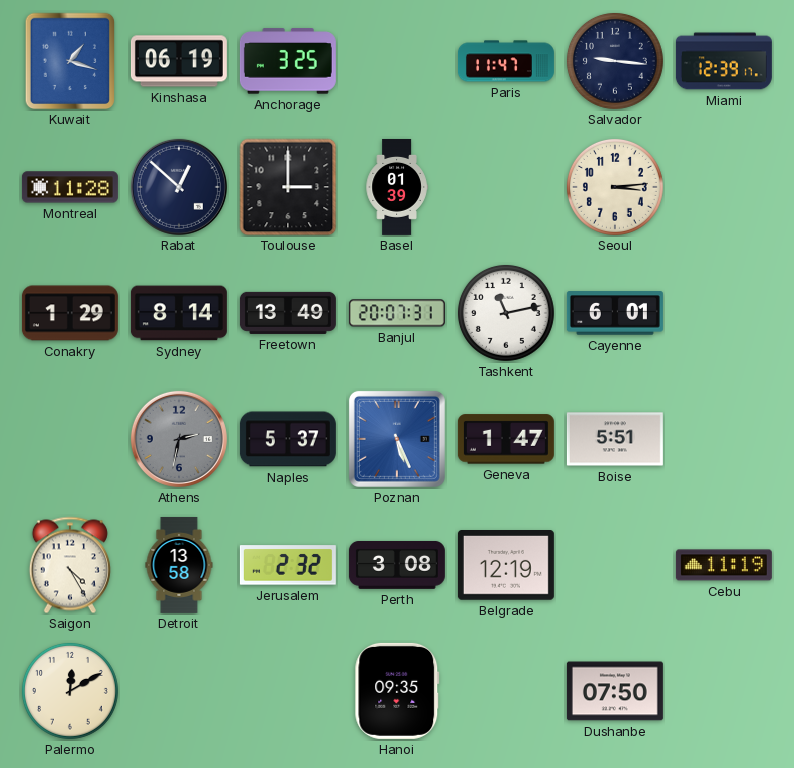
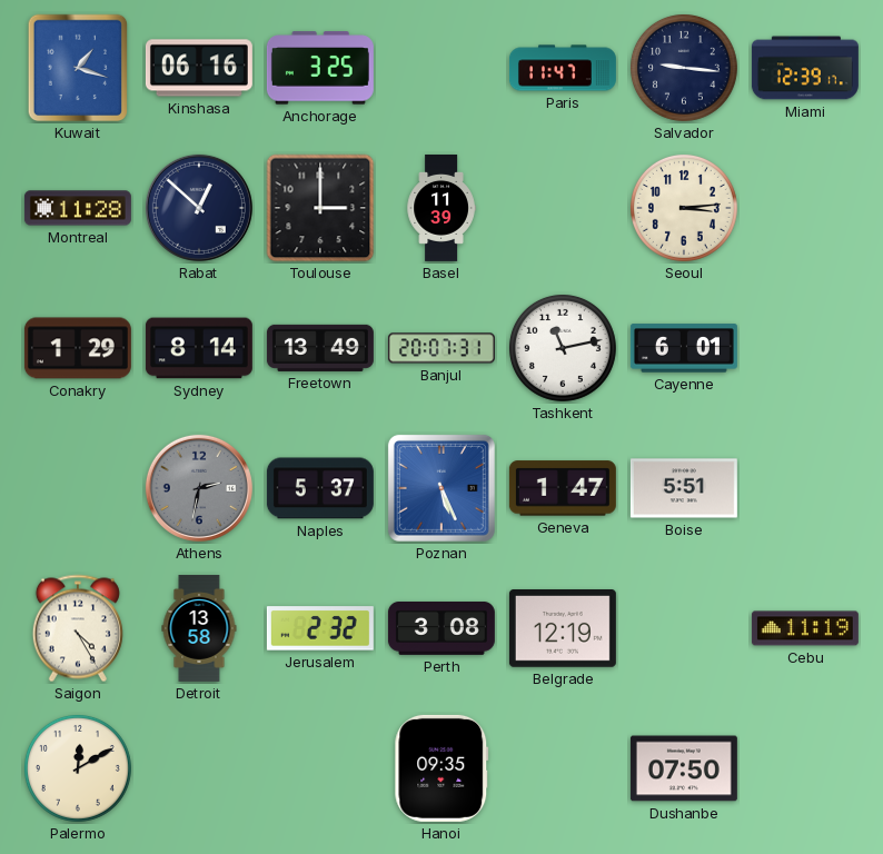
Kinshasa: 06:19 -> 06:16 (199, 68)
Basel: 01:39 -> 11:39 (441, 208)
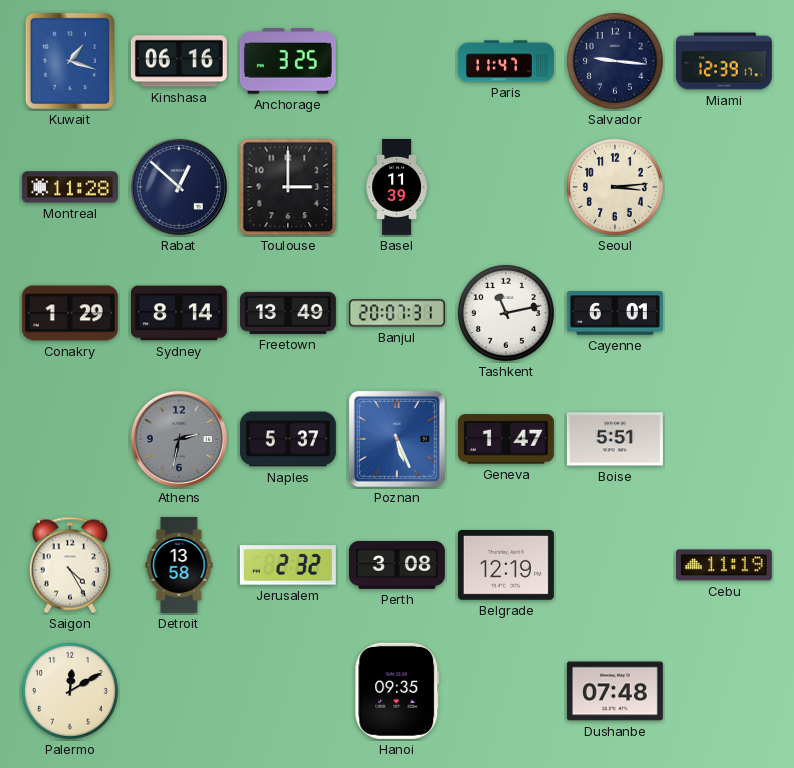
Dushanbe: 07:50 -> 07:48 (615, 691)
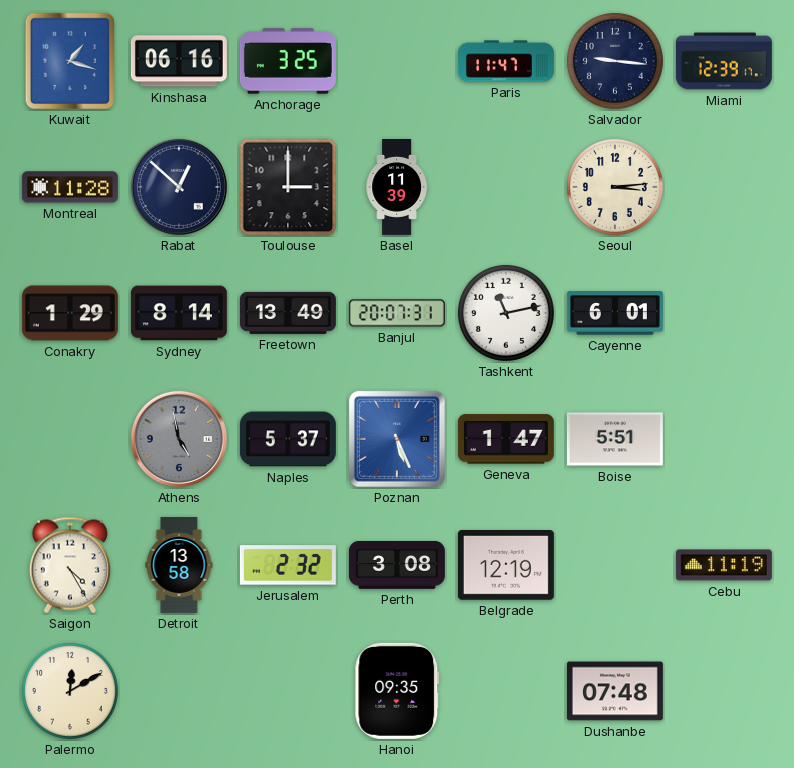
Athens: 2:32 -> 4:58 (179, 439)
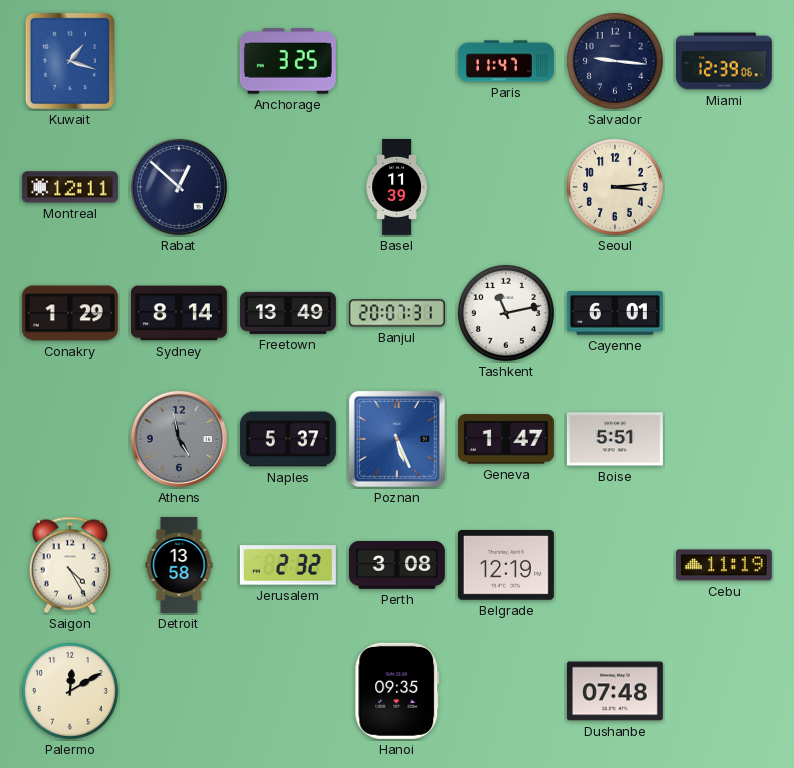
Kinshasa: 06:16 -> none (179, 61)
Miami: 12:39:17 -> 12:39:06 (724, 61)
Montreal: 11:28 -> 12:11 (70, 187)
Toulouse: 3:00 -> none (288, 187)
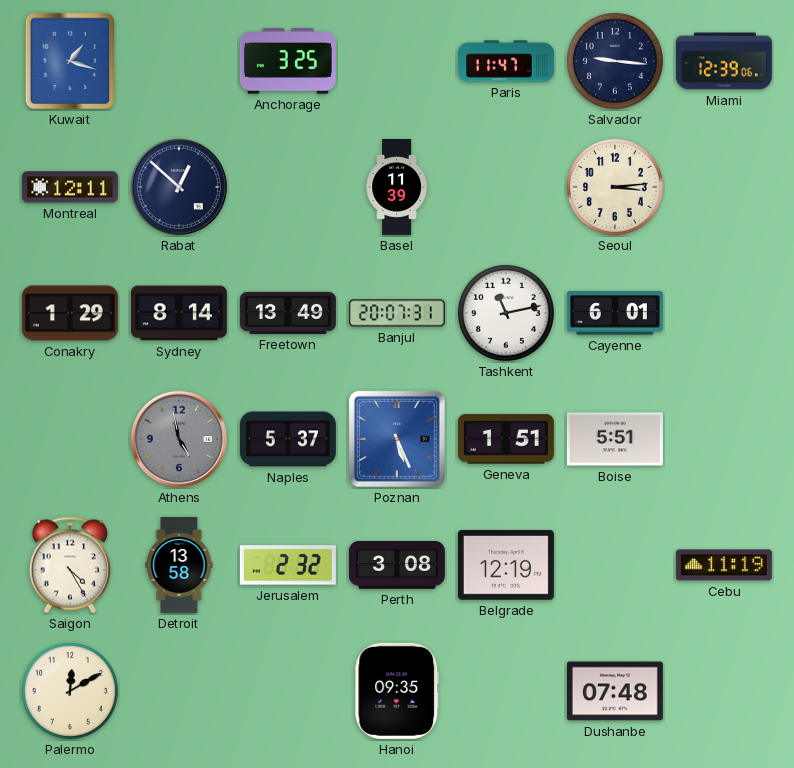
Geneva: 1:47 -> 1:51 (506, 439)
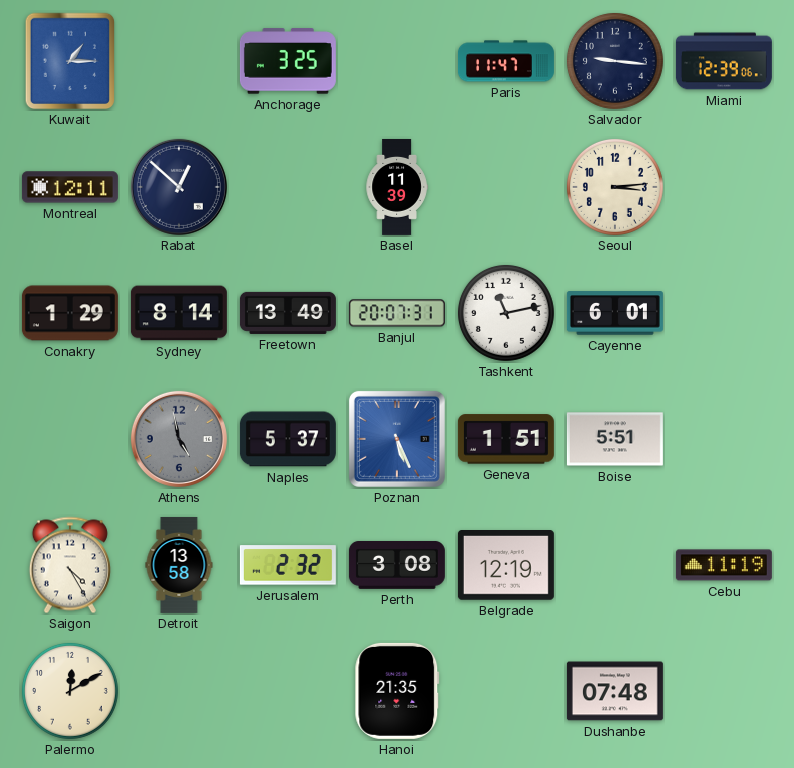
Kuwait: 1:18 -> 1:15 (70, 61)
Hanoi: 09:35 -> 21:35 (397, 691)
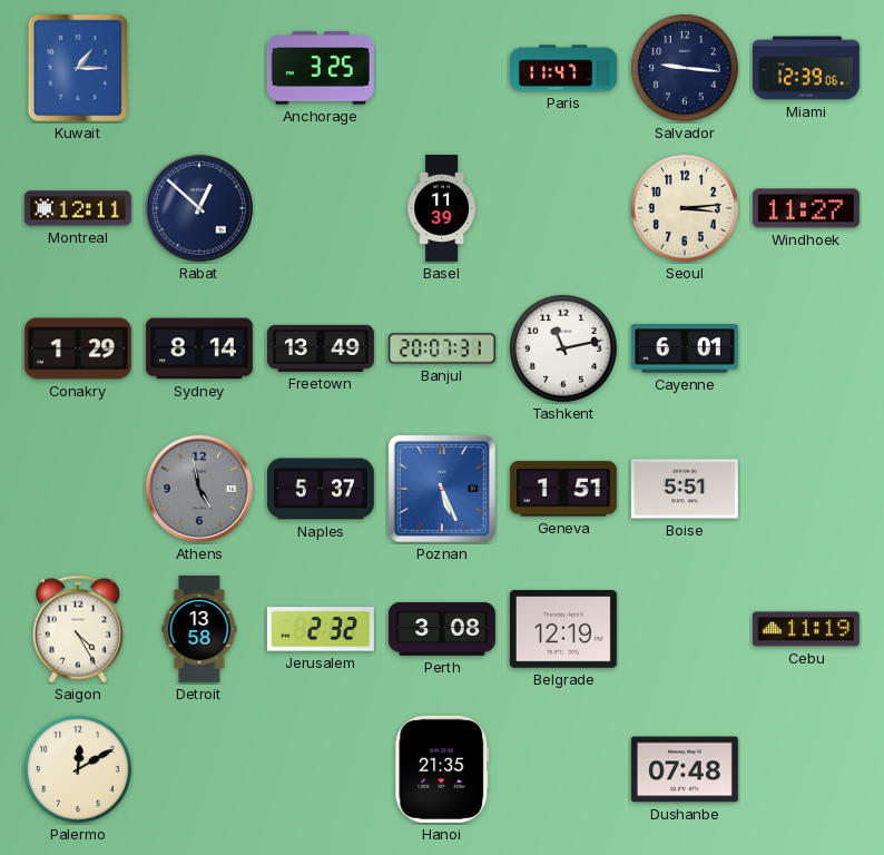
Windhoek: none -> 11:27 (806, 208)
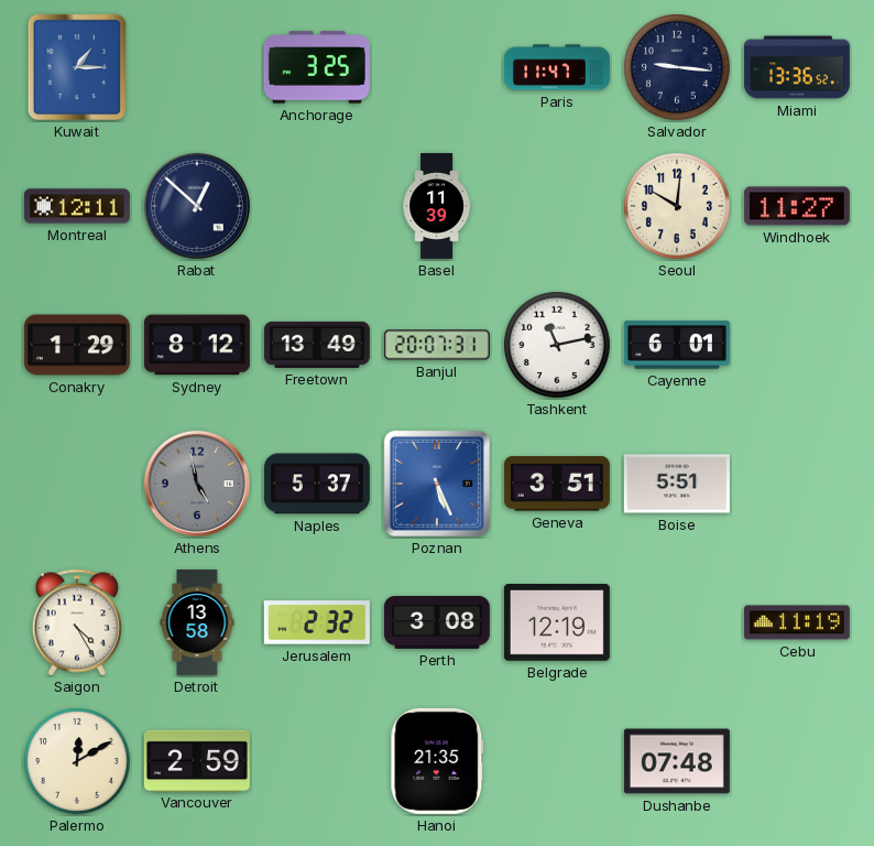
Miami: 12:39 -> 13:36 (797, 67)
Seoul: 3:14 -> 10:01 (677, 206)
Sydney: 8:14 -> 8:12 (197, 345)
Geneva: 1:51 -> 3:51 (557, 484)
Vancouver: none -> 2:59 (197, 760)
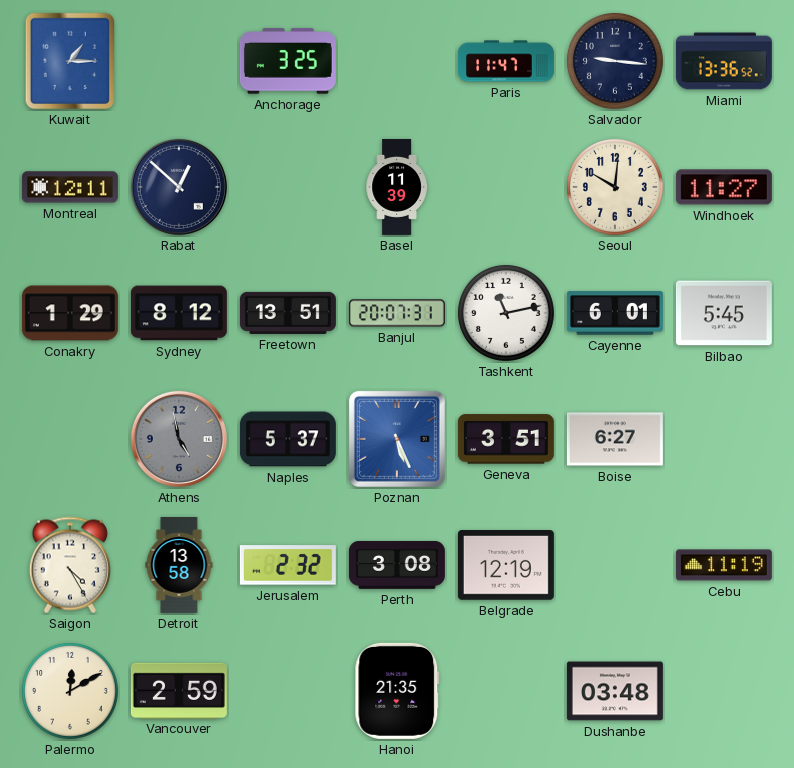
Freetown: 13:49 -> 13:51 (288, 313)
Bilbao: none -> 5:45 (724, 313)
Boise: 5:51 -> 6:27 (615, 439)
Dushanbe: 07:48 -> 03:48 (615, 691)
